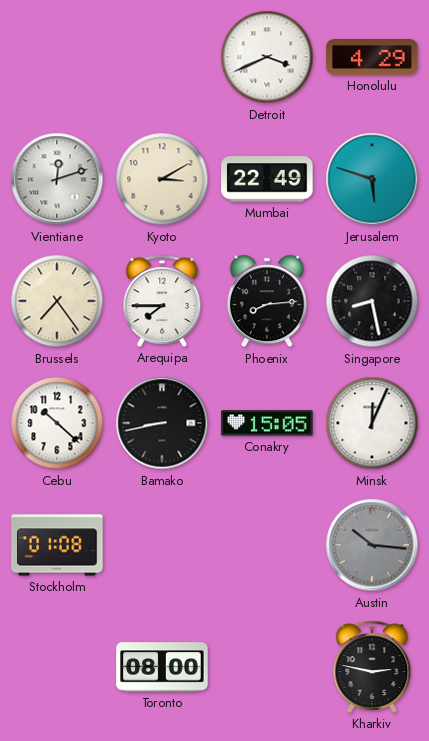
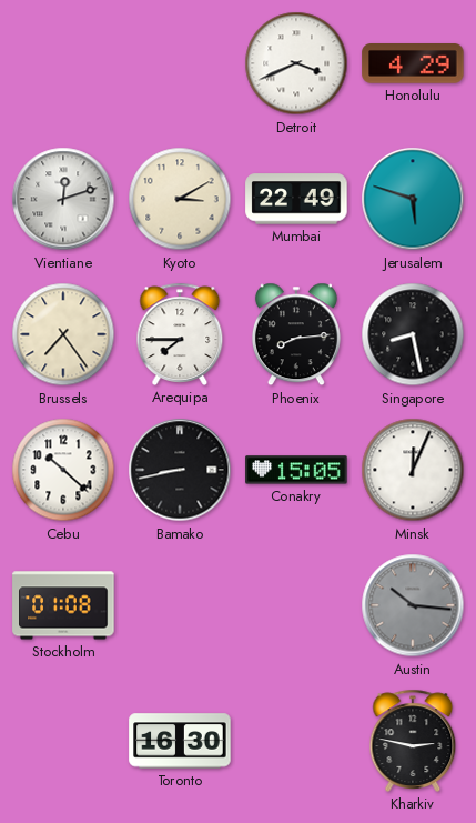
Toronto: 08:00 -> 16:30 (180, 741)
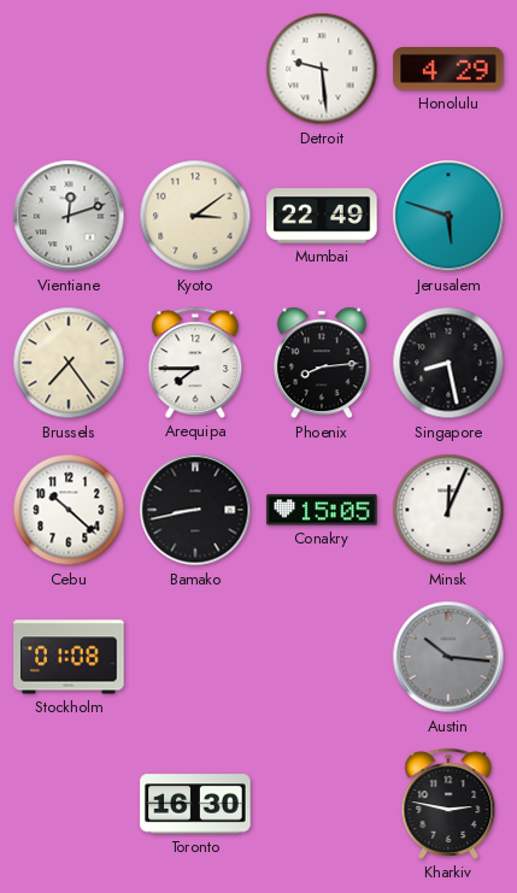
Detroit: 3:41 -> 9:29 (322, 69)
Kyoto: 3:10 -> 3:09 (195, 216)
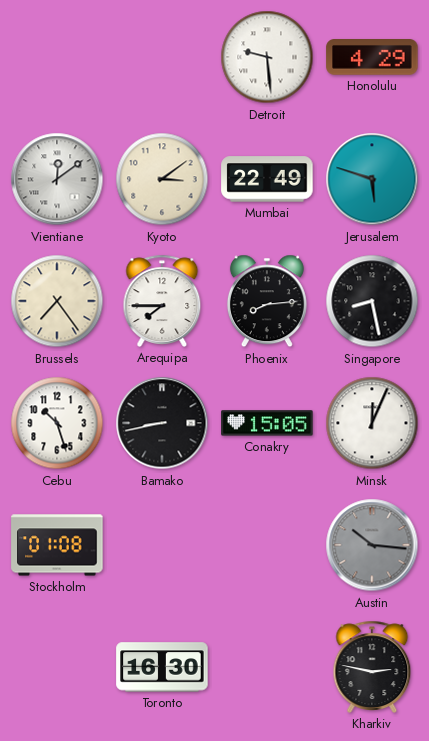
Vientiane: 12:12 -> 12:09 (57, 179)
Cebu: 10:22 -> 10:27 (57, 423)
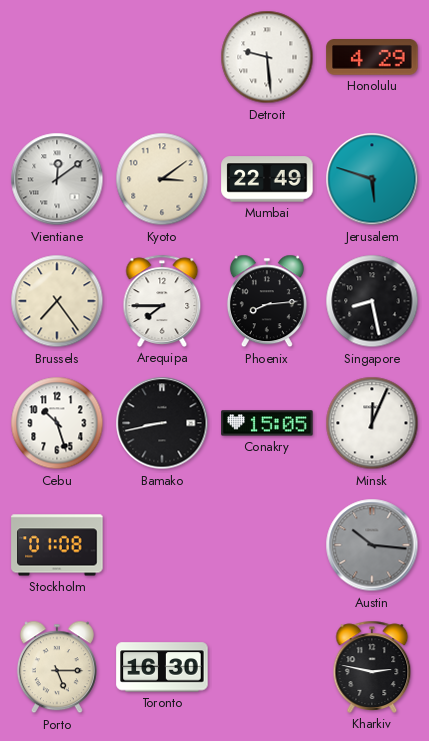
Porto: none -> 5:15 (57, 667)
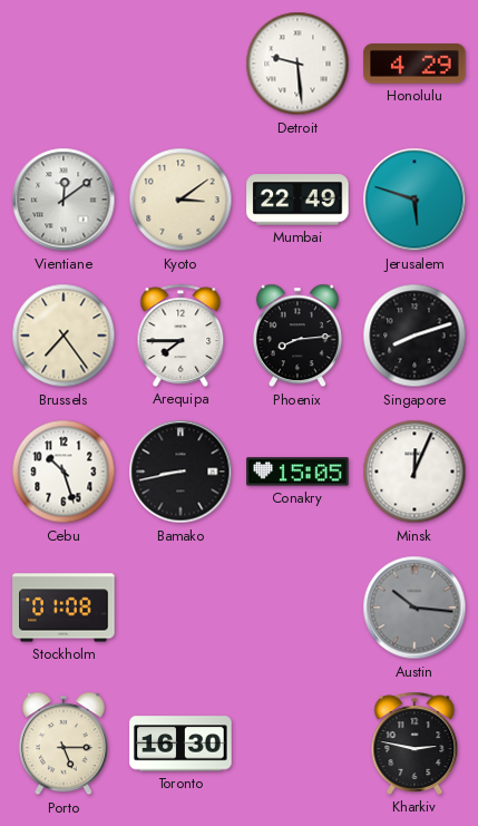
Singapore: 8:28 -> 8:12 (414, 336)
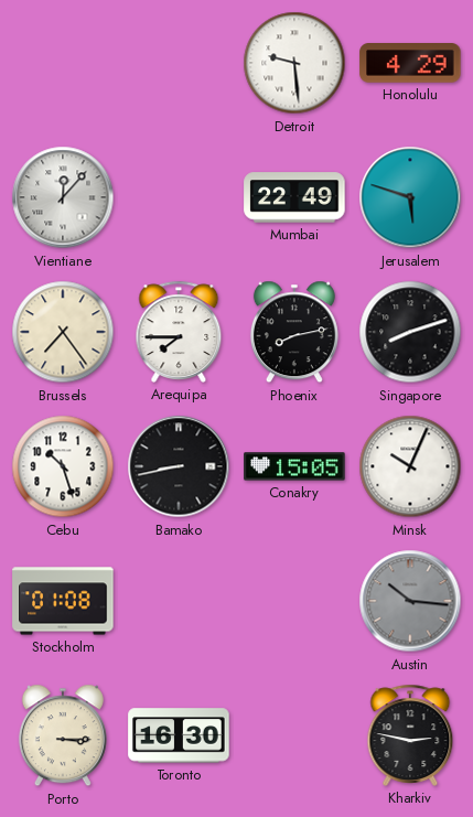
Vientiane: 12:09 -> 12:07 (63, 197)
Kyoto: 3:09 -> none (181, 200)
Phoenix: 8:14 -> 8:13 (294, 332)
Minsk: 12:04 -> 10:04 (410, 466)
Porto: 5:15 -> 3:15 (63, 735)
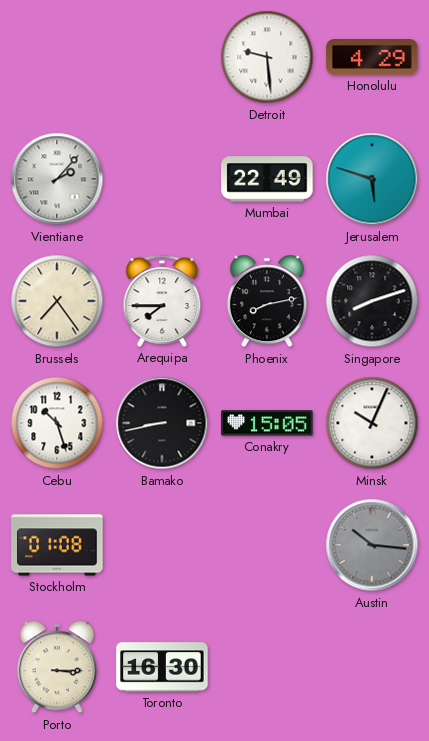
Vientiane: 12:07 -> 2:07 (57, 179)
Kharkiv: 2:47 -> none (410, 735)
